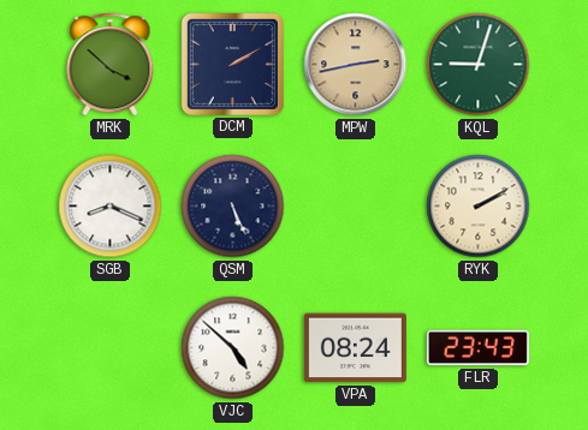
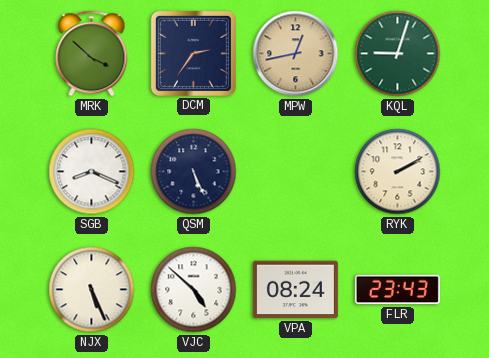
DCM: 2:10 -> 2:36 (193, 53)
MPW: 2:43 -> 12:43 (296, 54)
NJX: none -> 5:26 (92, 290)
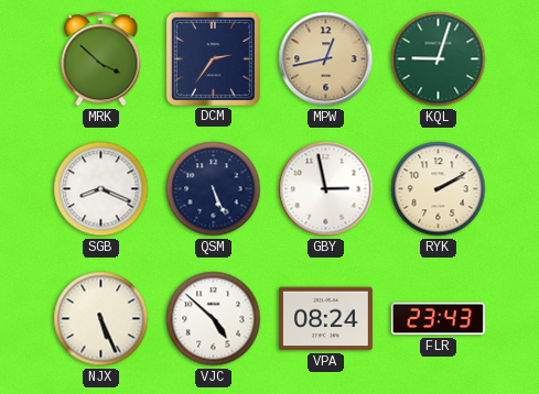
GBY: none -> 2:58 (326, 189)
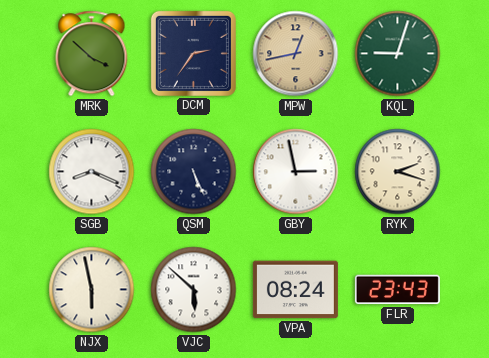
RYK: 2:10 -> 2:18 (398, 172)
NJX: 5:26 -> 5:58 (92, 290)
VJC: 4:52 -> 5:52 (194, 290)
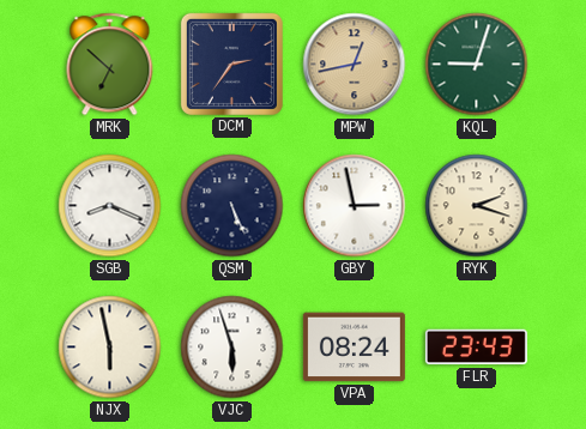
MRK: 3:52 -> 6:52 (110, 65)
VJC: 5:52 -> 5:57 (232, 348)
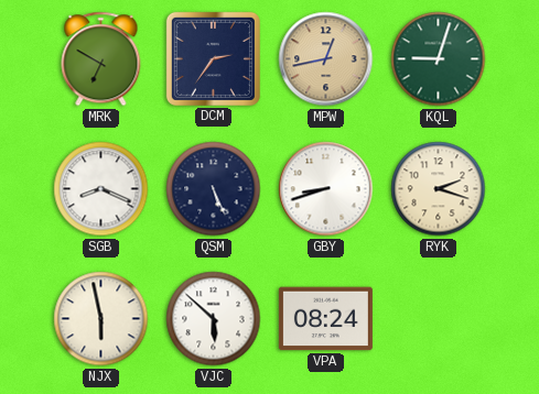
MRK: 6:52 -> 6:50 (101, 59)
GBY: 2:58 -> 8:42 (326, 189)
VJC: 5:57 -> 5:52 (214, 319)
FLR: 23:43 -> none (476, 348)
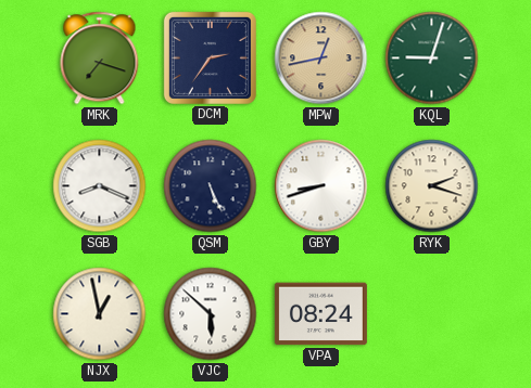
MRK: 6:50 -> 7:18 (100, 59)
NJX: 5:58 -> 12:58 (100, 314)
